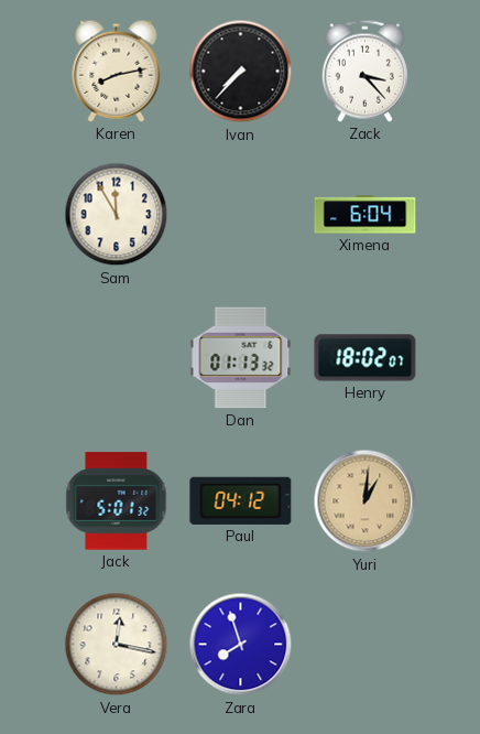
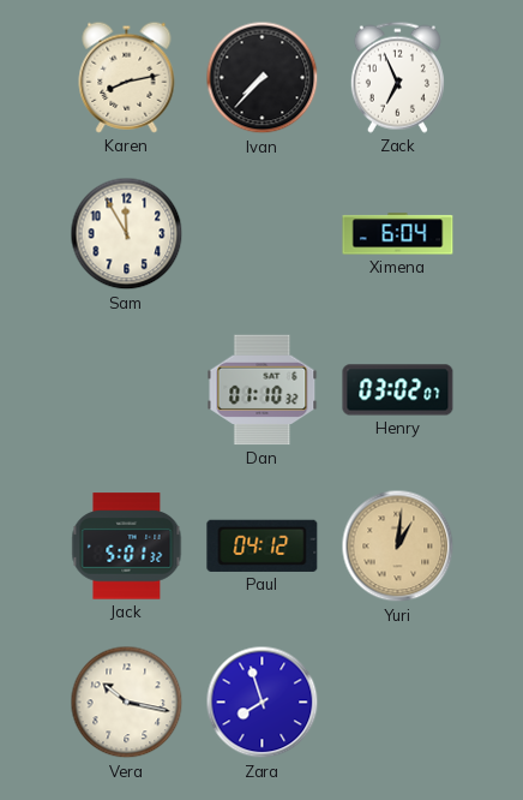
Zack: 3:23 -> 6:56 (397, 77)
Dan: 01:13 -> 01:10 (263, 390)
Henry: 18:02 -> 03:02 (398, 390)
Vera: 12:17 -> 10:17 (127, 703)
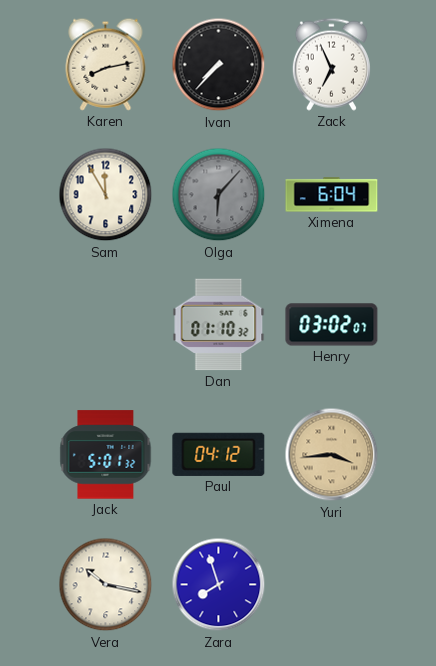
Olga: none -> 6:07 (219, 195)
Yuri: 1:01 -> 3:44 (332, 455)
